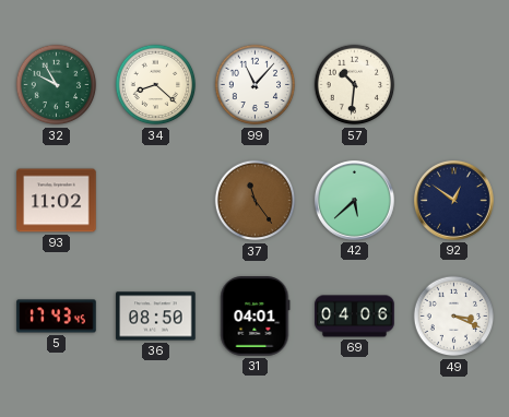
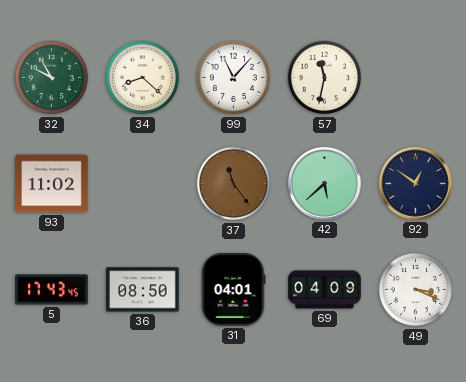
57: 10:31 -> 11:32 (325, 78)
69: 04:06 -> 04:09 (325, 290)
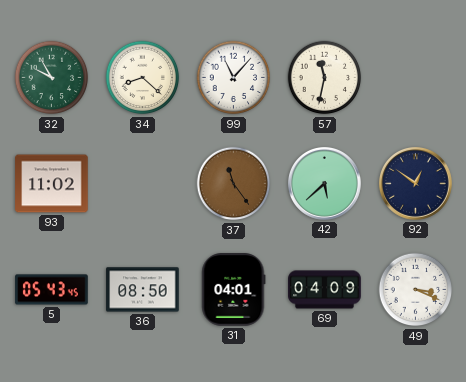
5: 17:43 -> 05:43 (52, 290)
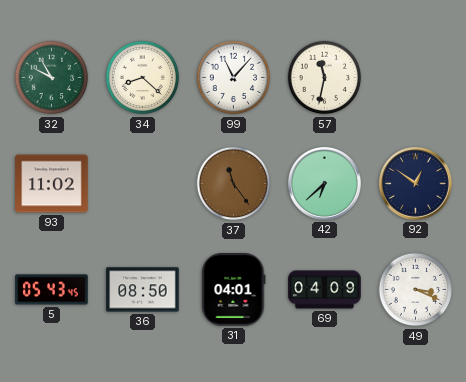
42: 5:38 -> 6:38 (324, 183)
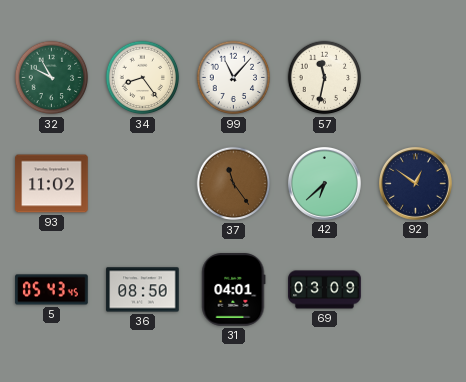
34: 8:22 -> 8:24 (143, 78)
69: 04:09 -> 03:09 (325, 290)
49: 3:19 -> none (416, 290)
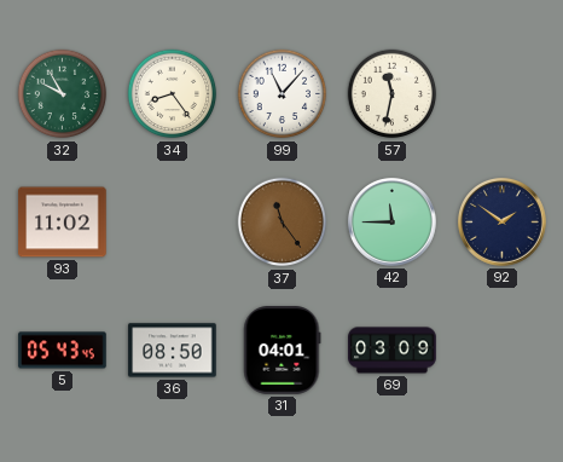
42: 6:38 -> 11:45 (391, 221)
92: 12:51 -> 1:51 (501, 221)
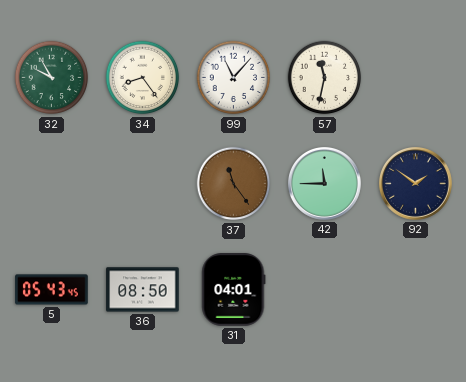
93: 11:02 -> none (63, 223)
69: 03:09 -> none (393, 351)
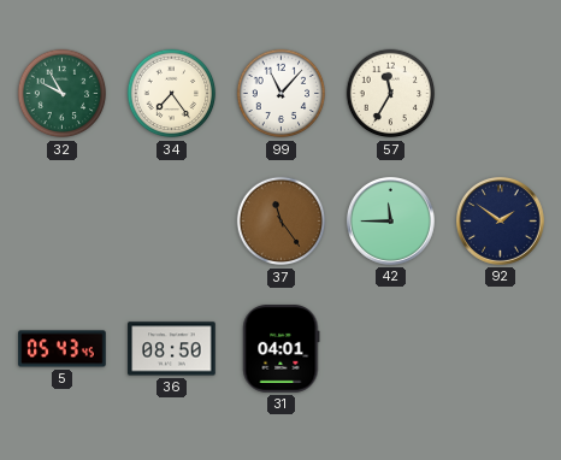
34: 8:24 -> 7:24 (172, 94)
57: 11:32 -> 11:35 (391, 94)
